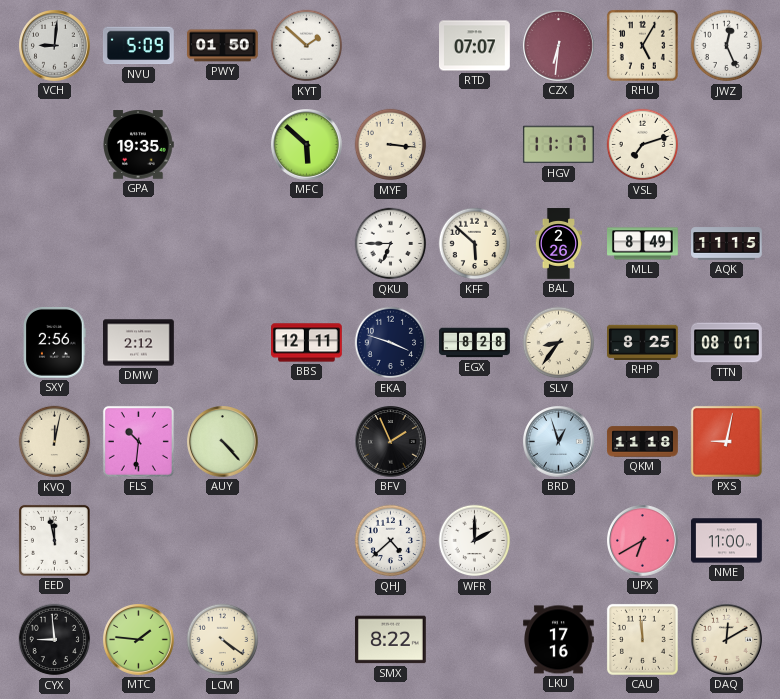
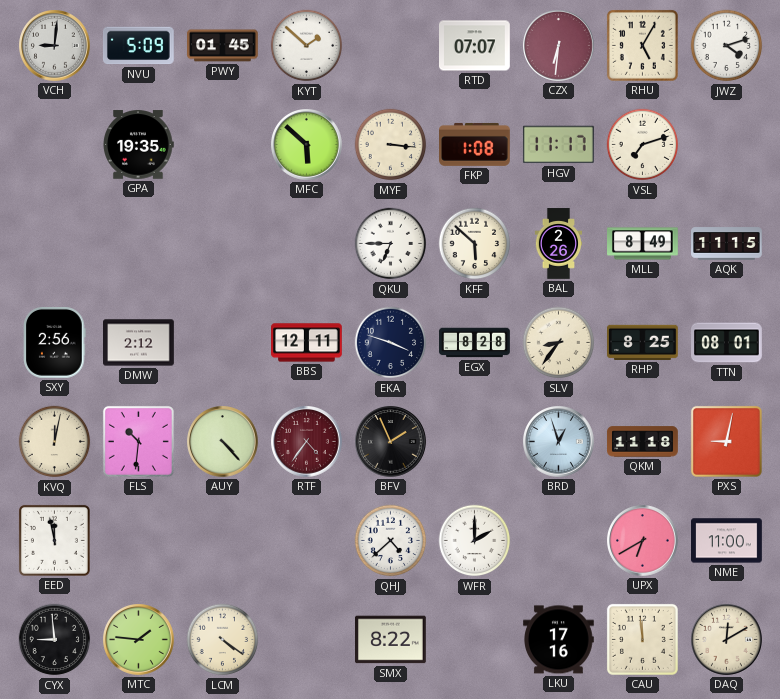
PWY: 01:50 -> 01:45 (223, 46)
JWZ: 12:26 -> 4:12 (727, 46)
FKP: none -> 1:08 (475, 144)
RTF: none -> 4:36 (307, 442)
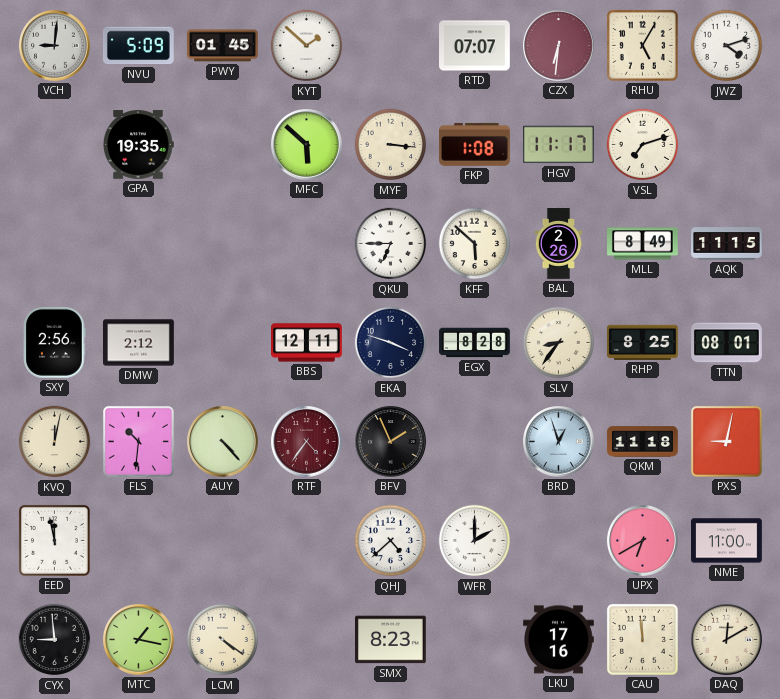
MTC: 1:46 -> 1:17 (139, 640)
SMX: 8:22 -> 8:23 (391, 640)
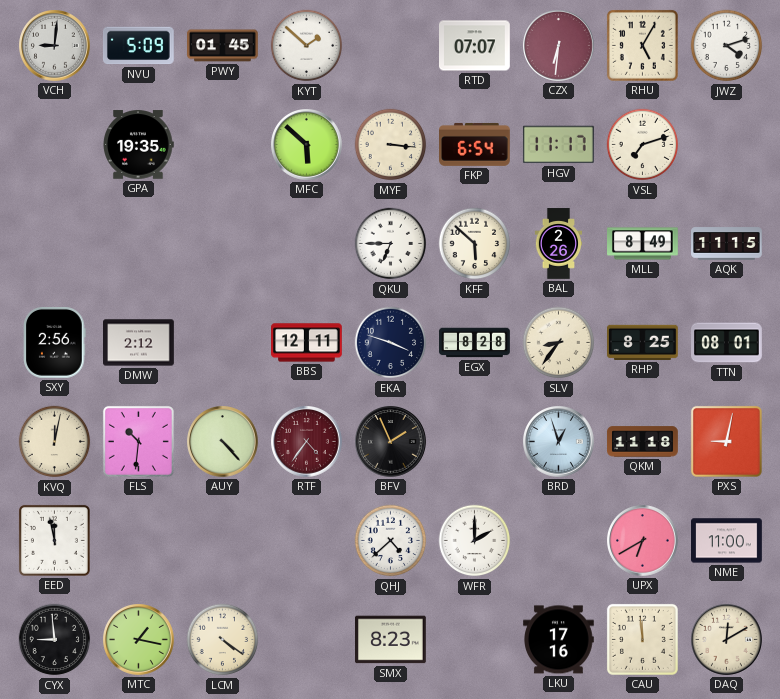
FKP: 1:08 -> 6:54 (475, 144)
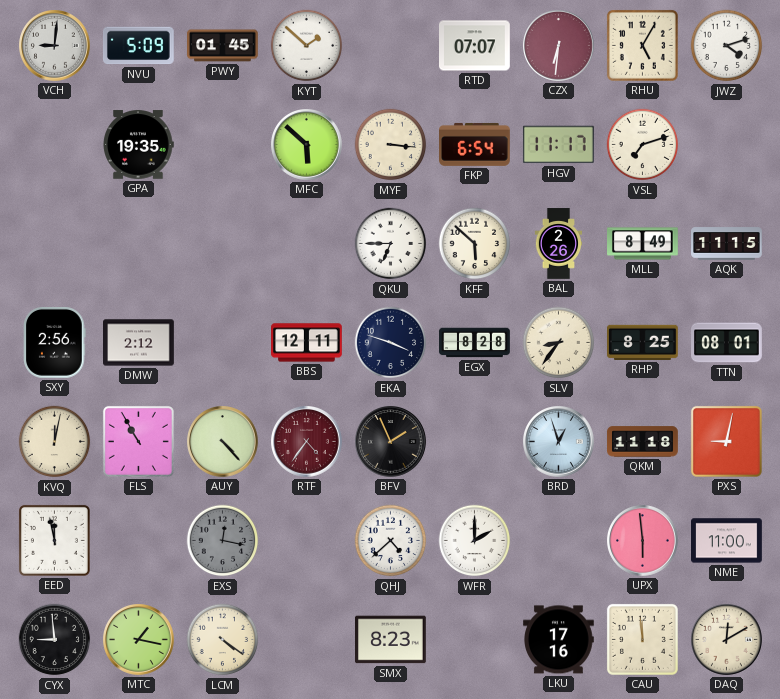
FLS: 10:31 -> 10:55 (138, 441)
EXS: none -> 12:17 (223, 541)
UPX: 6:40 -> 5:59 (643, 541)
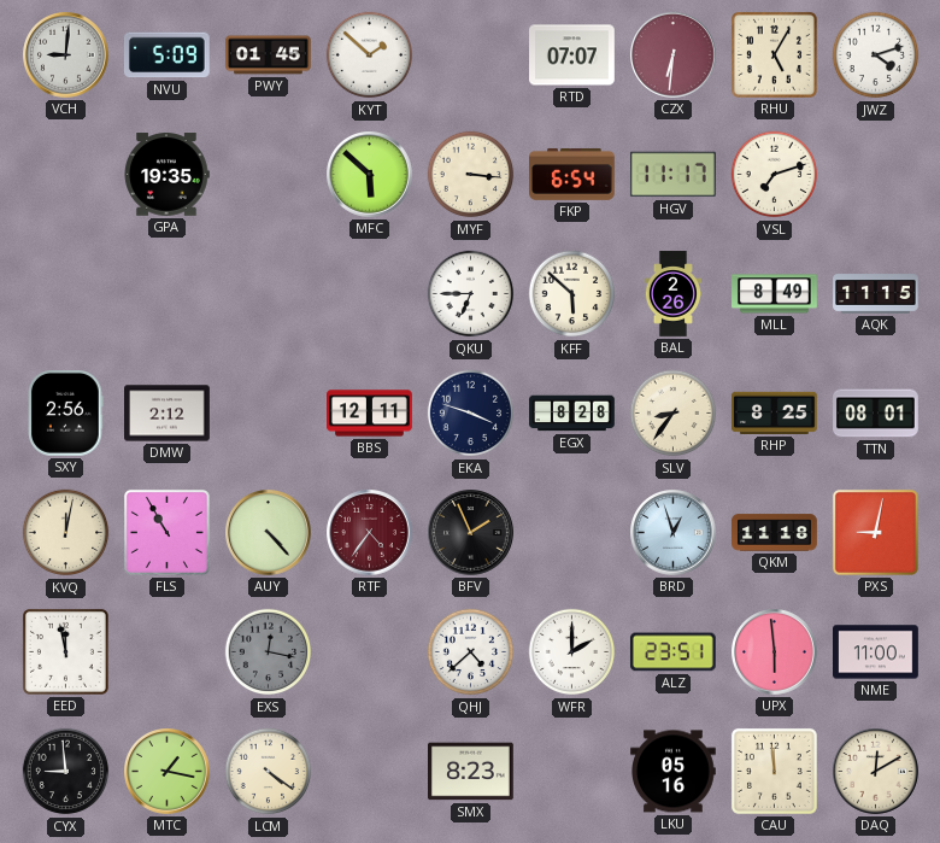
ALZ: none -> 23:51 (672, 652)
LKU: 17:16 -> 05:16 (674, 772)
